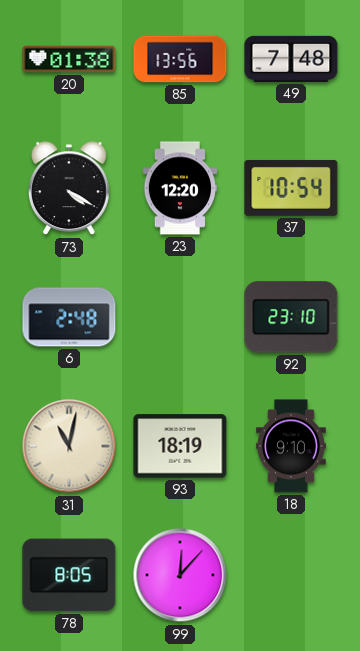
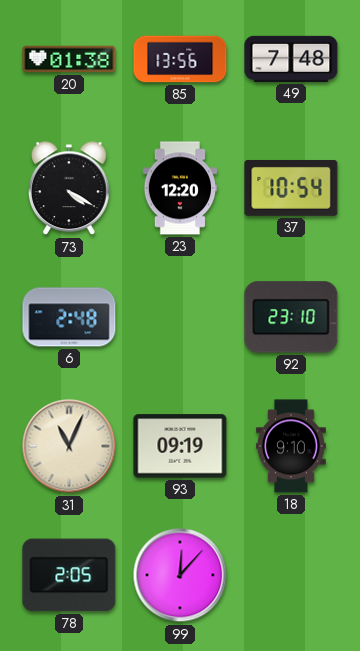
31: 11:02 -> 11:04 (69, 446)
93: 18:19 -> 09:19 (180, 446)
78: 8:05 -> 2:05 (69, 575)
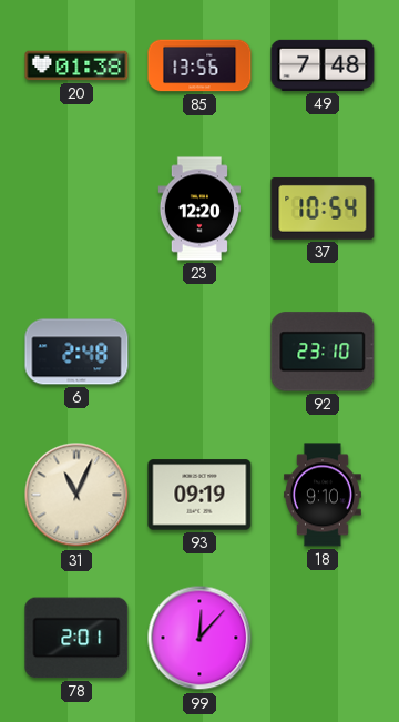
73: 4:20 -> none (70, 189)
78: 2:05 -> 2:01 (76, 638)
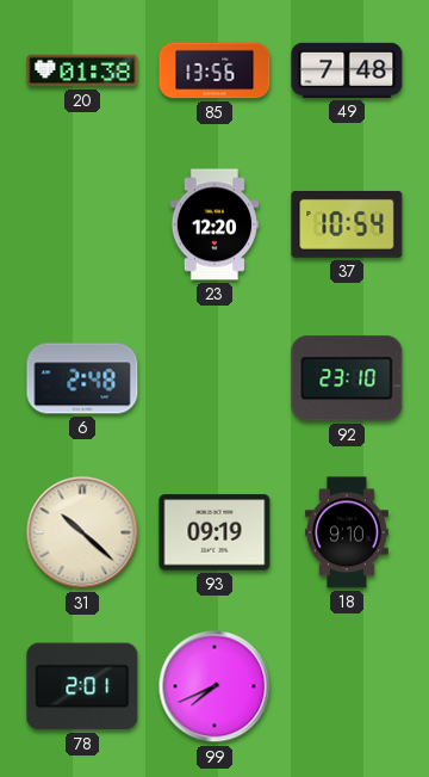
31: 11:04 -> 10:22 (82, 532)
99: 12:07 -> 7:41 (214, 686)
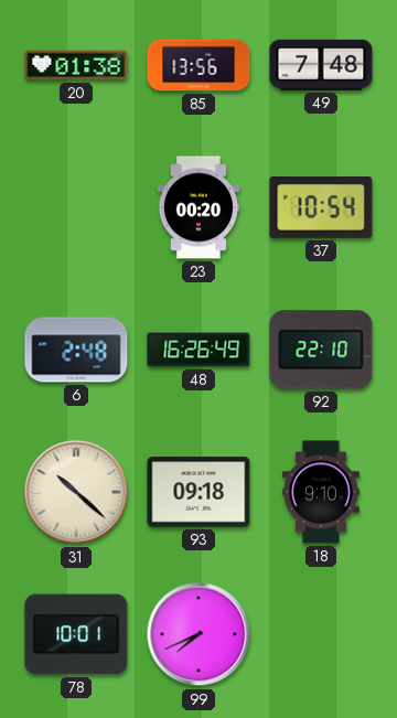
23: 12:20 -> 00:20 (198, 207)
48: none -> 16:26 (198, 350)
92: 23:10 -> 22:10 (321, 350)
93: 09:19 -> 09:18 (198, 492)
78: 2:01 -> 10:01 (76, 634)
